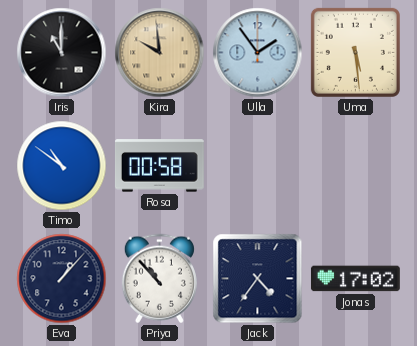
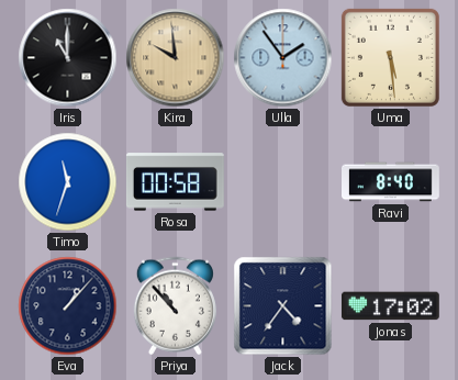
Timo: 10:51 -> 11:33 (68, 182)
Ravi: none -> 8:40 (391, 182)
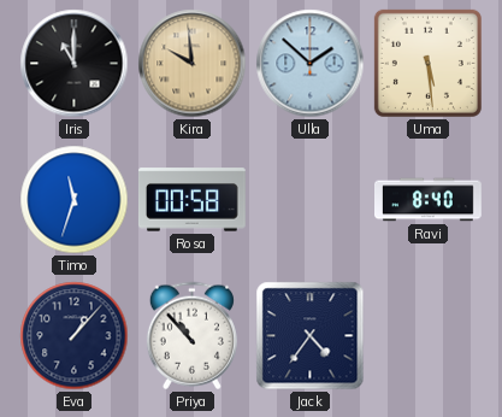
Ulla: 1:54 -> 1:52 (311, 64)
Jonas: 17:02 -> none (390, 306)
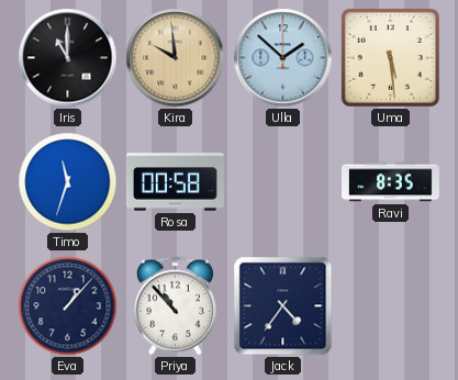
Ravi: 8:40 -> 8:35 (391, 182)
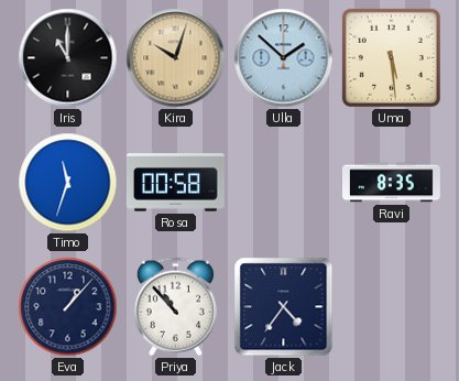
Kira: 9:59 -> 10:03 (176, 58)
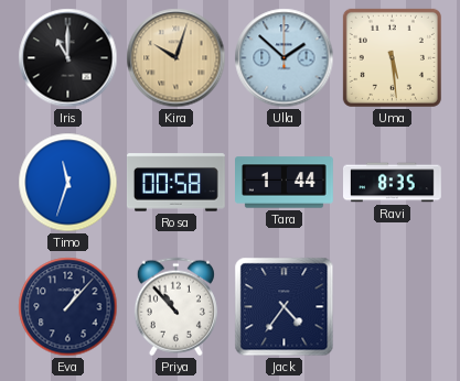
Tara: none -> 1:44 (285, 183)
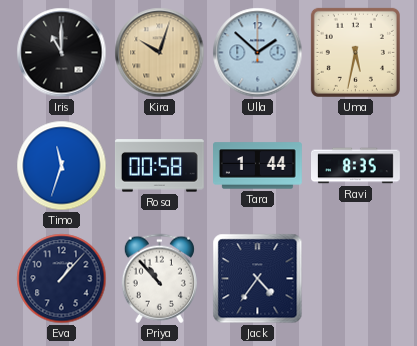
Uma: 5:29 -> 5:32 (355, 52)
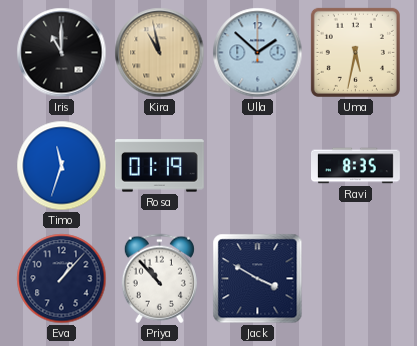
Kira: 10:03 -> 10:58 (160, 53)
Rosa: 00:58 -> 01:19 (159, 166)
Tara: 1:44 -> none (258, 166)
Jack: 4:36 -> 3:50 (258, 279)
